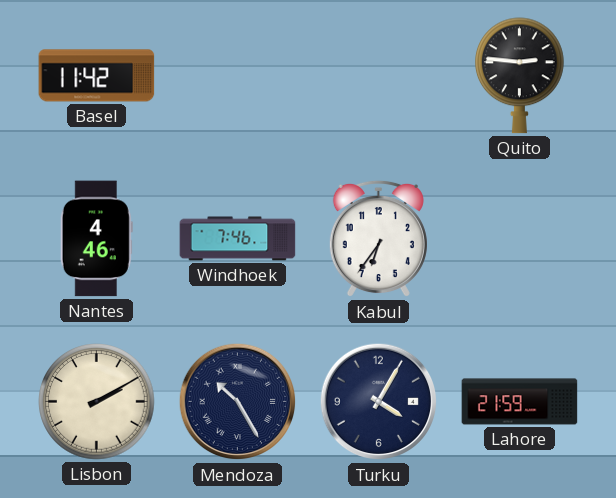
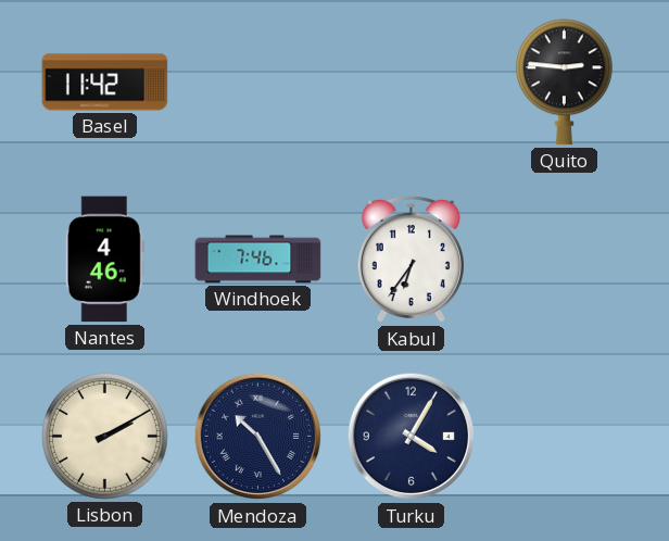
Lahore: 21:59 -> none (520, 402)
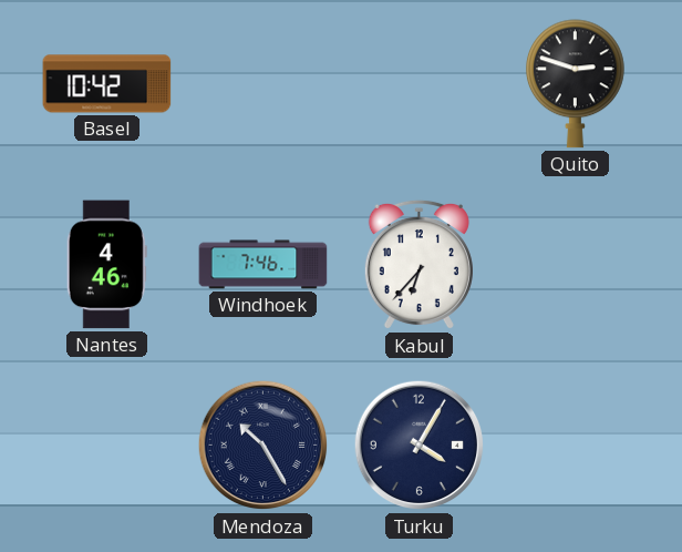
Basel: 11:42 -> 10:42 (107, 84)
Quito: 2:46 -> 2:48 (576, 84)
Kabul: 6:36 -> 6:37 (418, 265)
Lisbon: 2:10 -> none (105, 437)
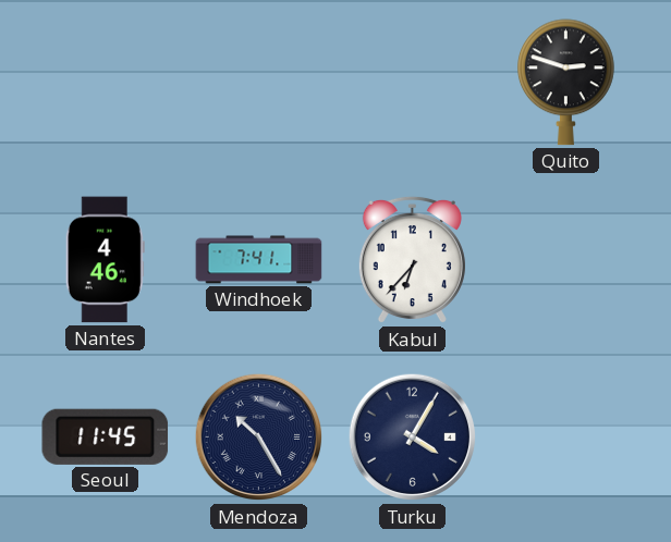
Basel: 10:42 -> none (107, 84)
Windhoek: 7:46 -> 7:41 (259, 260)
Seoul: none -> 11:45 (106, 436)
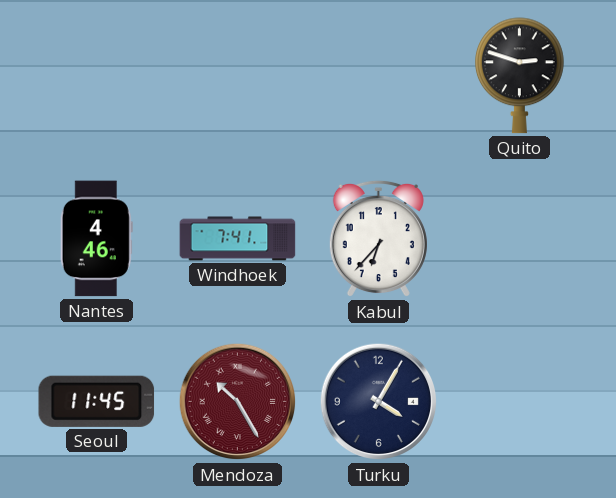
Mendoza dial: navy -> burgundy (238, 402)
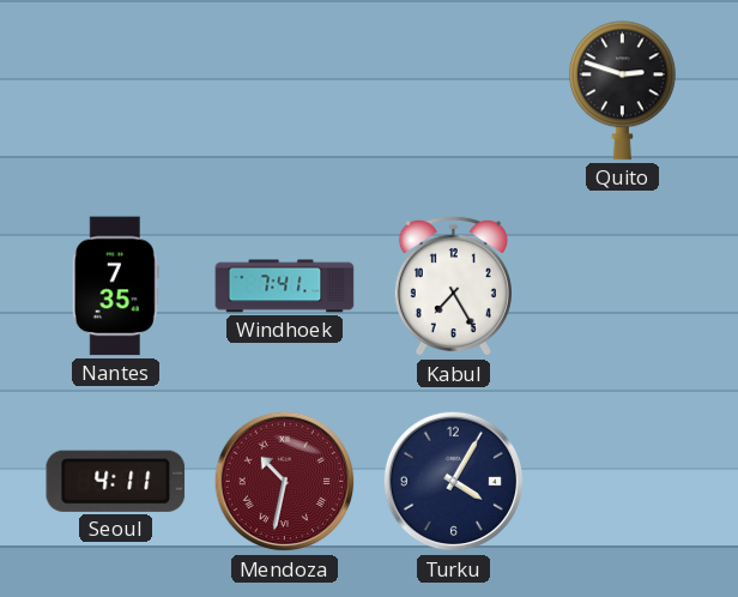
Nantes: 4:46 -> 7:35 (115, 287)
Kabul: 6:37 -> 7:25 (453, 287)
Seoul: 11:45 -> 4:11 (116, 481)
Mendoza: 10:25 -> 10:32 (285, 482)
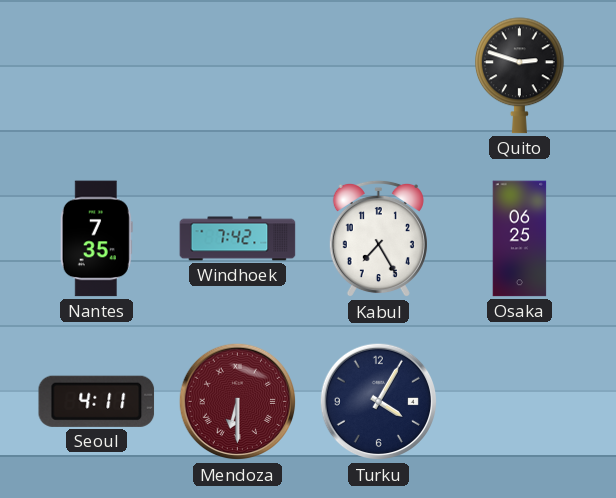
Windhoek: 7:41 -> 7:42 (238, 239)
Osaka: none -> 06:25 (520, 239)
Mendoza: 10:32 -> 6:30 (238, 402)
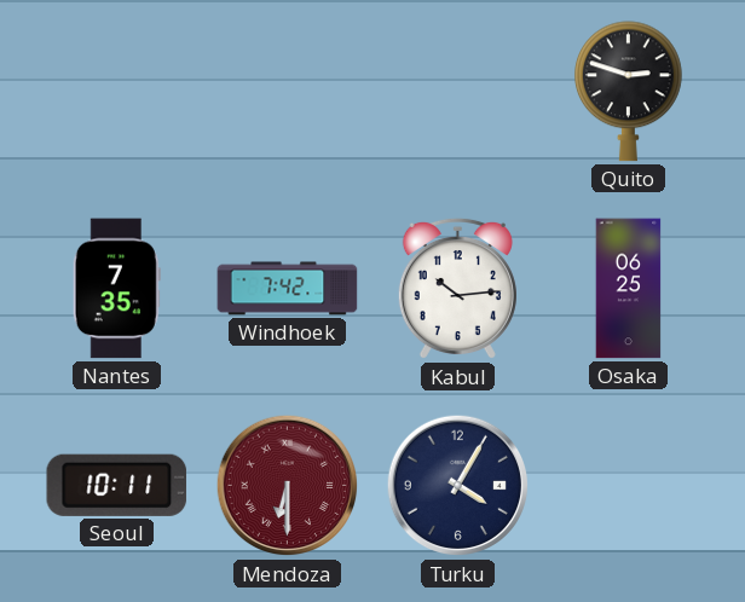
Kabul: 7:25 -> 10:14 (457, 289)
Seoul: 4:11 -> 10:11 (117, 485)
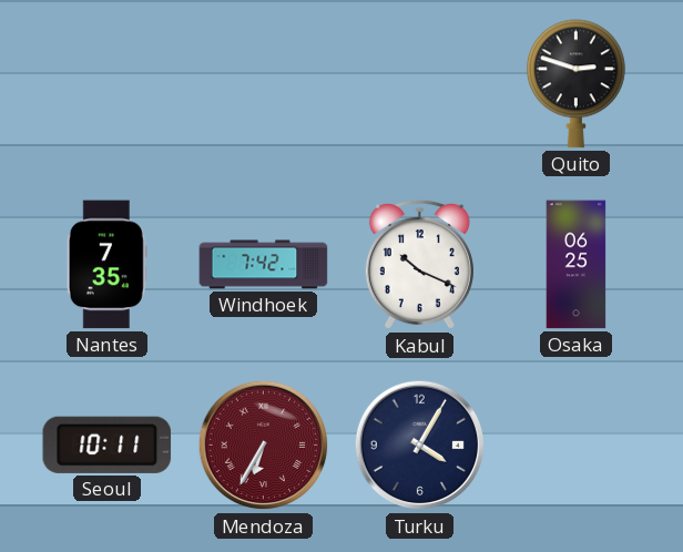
Kabul: 10:14 -> 10:19 (419, 265)
Mendoza: 6:30 -> 6:35 (264, 446)
